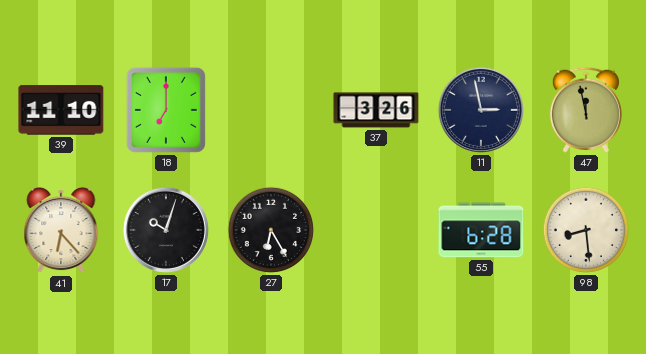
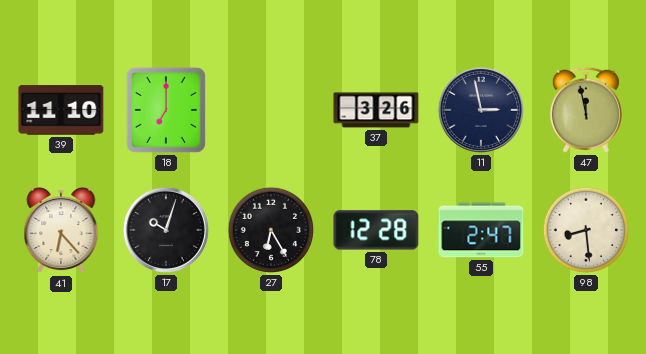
78: none -> 12:28 (376, 230)
55: 6:28 -> 2:47 (481, 230)
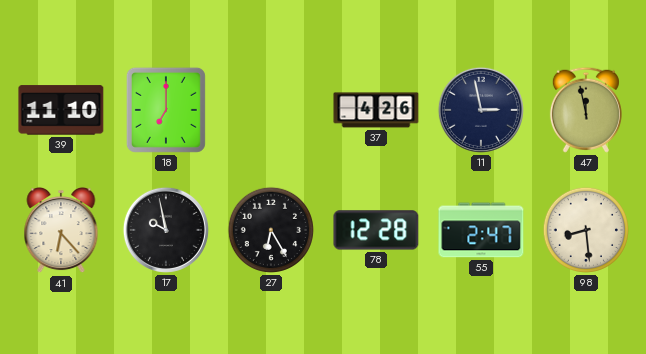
37: 3:26 -> 4:26 (376, 110)
17: 10:03 -> 9:58 (166, 230)
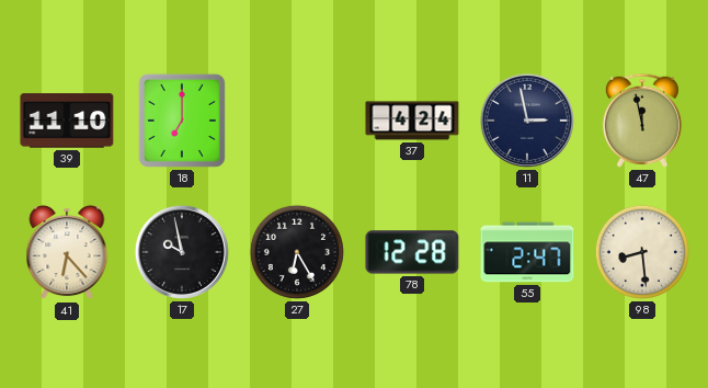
37: 4:26 -> 4:24 (412, 121)
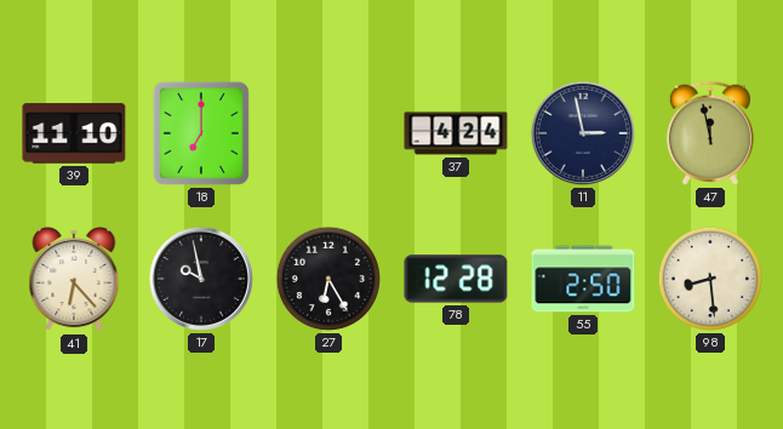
55: 2:47 -> 2:50 (583, 279)
